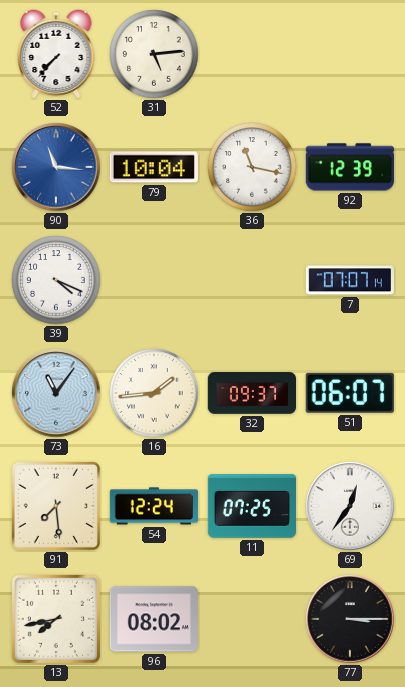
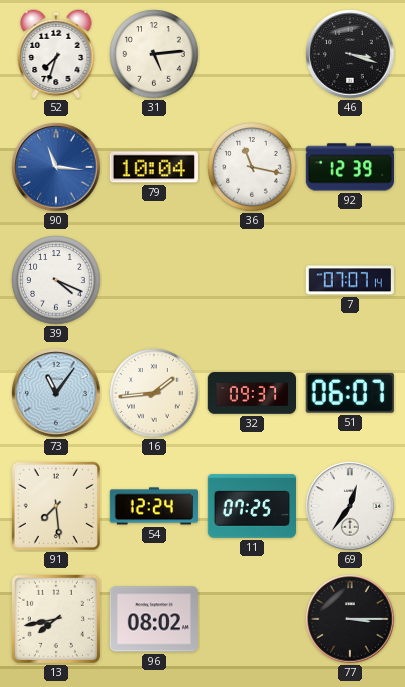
52: 7:37 -> 7:33 (56, 54)
46: none -> 3:18 (350, 54)
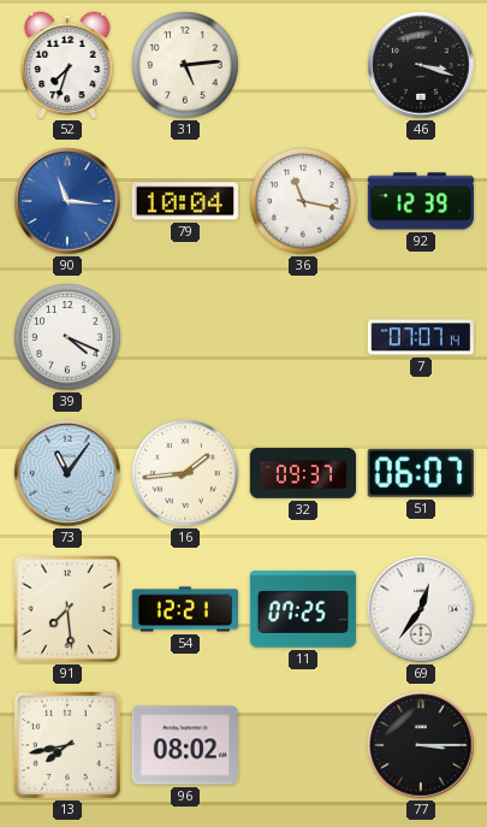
54: 12:24 -> 12:21 (185, 609)
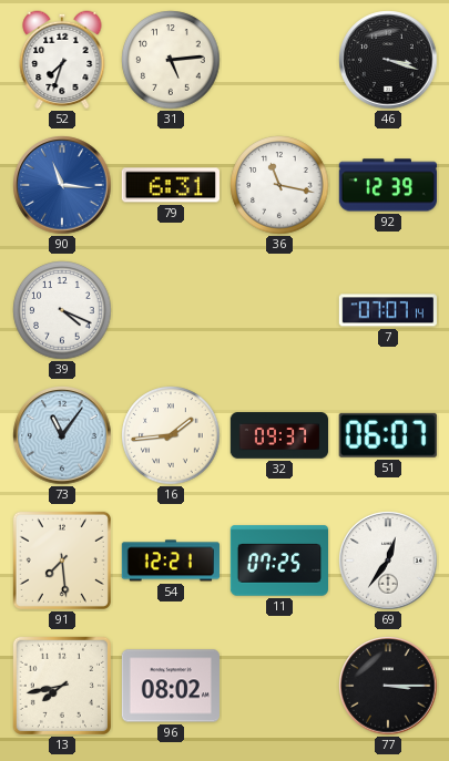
79: 10:04 -> 6:31 (171, 185)
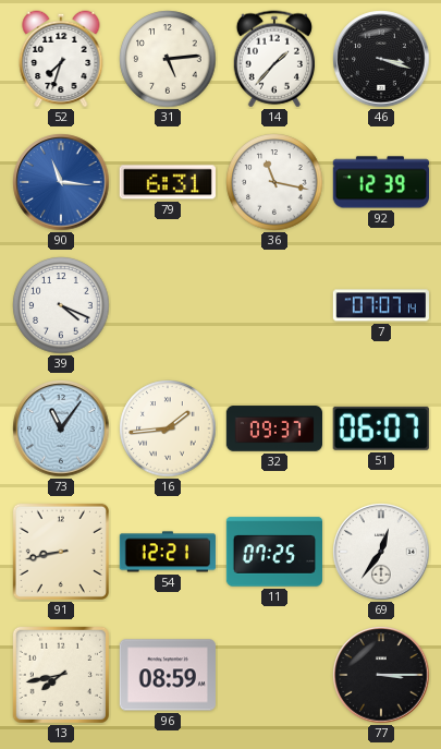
14: none -> 1:37 (273, 59)
91: 7:29 -> 8:43 (61, 552)
96: 08:02 -> 08:59 (168, 675)
